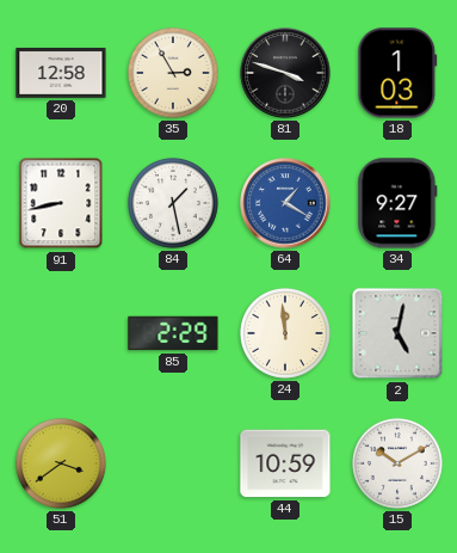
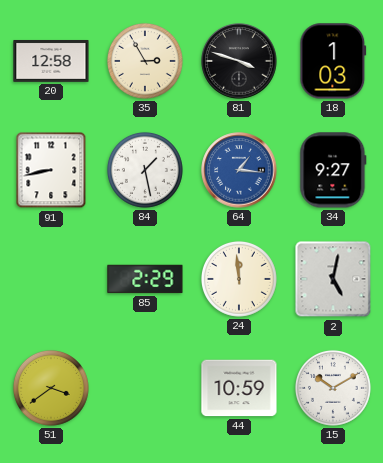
64: 1:20 -> 1:16 (239, 170)
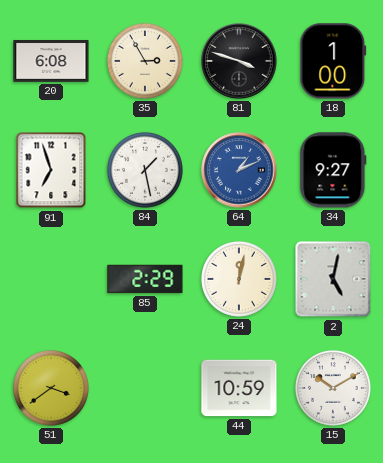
20: 12:58 -> 6:08 (51, 61)
18: 1:03 -> 1:00 (333, 61)
91: 8:43 -> 6:57 (51, 170)
64: 1:16 -> 1:11 (239, 170)
24: 11:59 -> 12:02 (239, 279)
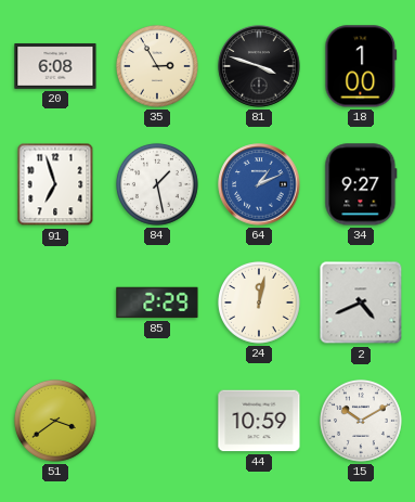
2: 5:02 -> 4:41 (361, 303)
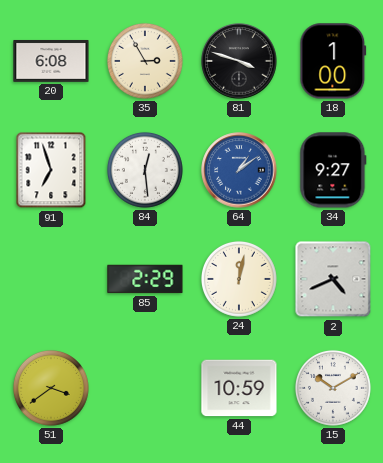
84: 1:28 -> 12:29 (145, 170)
64: 1:11 -> 1:09 (239, 170)
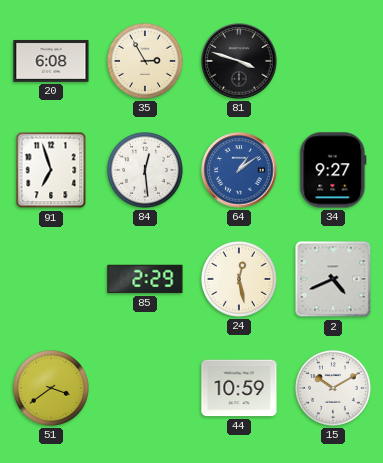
18: 1:00 -> none (333, 61)
24: 12:02 -> 12:28 (239, 279)
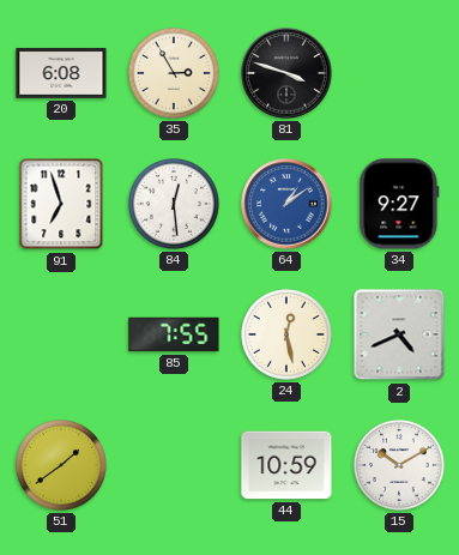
85: 2:29 -> 7:55 (174, 334)
51: 3:39 -> 1:39 (61, 465)
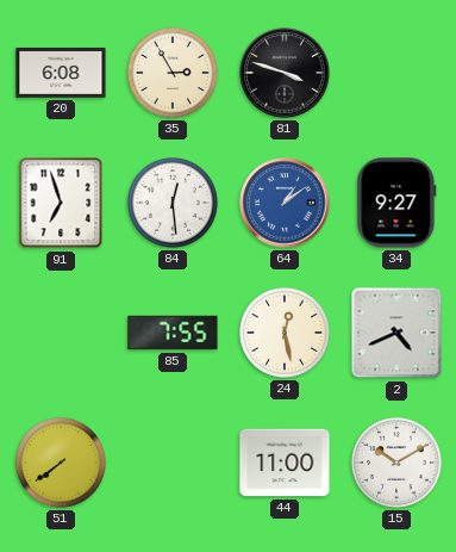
51: 1:39 -> 7:39 (61, 463)
44: 10:59 -> 11:00 (285, 463)
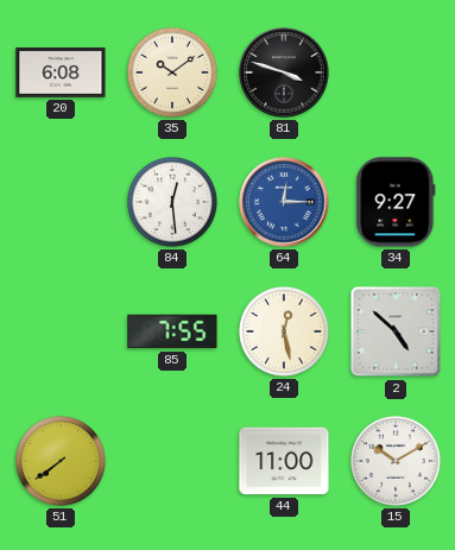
35: 2:55 -> 10:09 (172, 72)
91: 6:57 -> none (61, 203)
64: 1:09 -> 12:15 (284, 202)
2: 4:41 -> 4:52 (396, 331)
